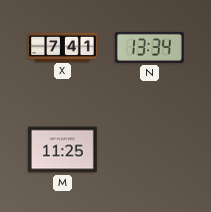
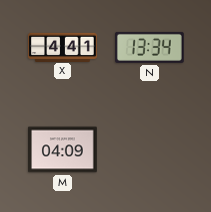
X: 7:41 -> 4:41 (63, 47)
M: 11:25 -> 04:09 (63, 150)
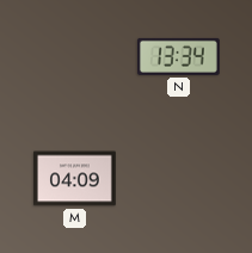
X: 4:41 -> none (63, 47)
